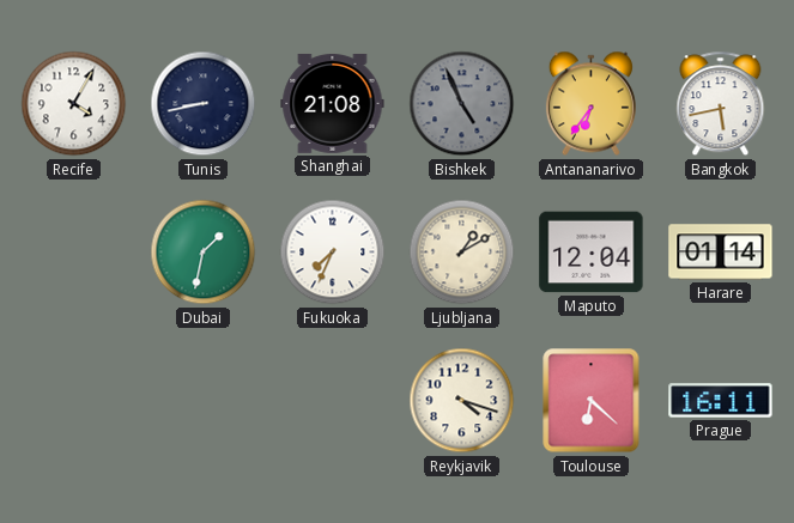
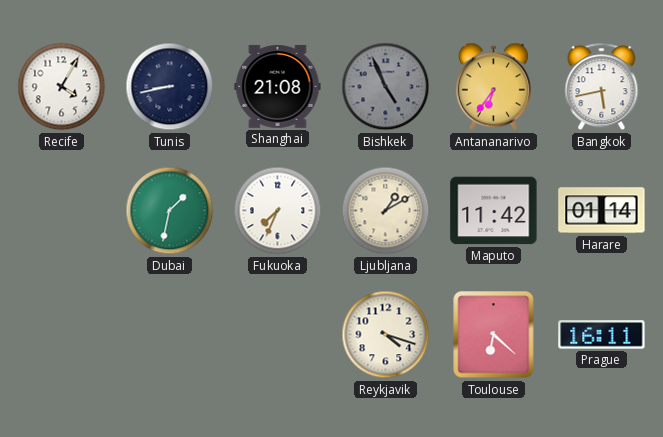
Maputo: 12:04 -> 11:42 (494, 211)
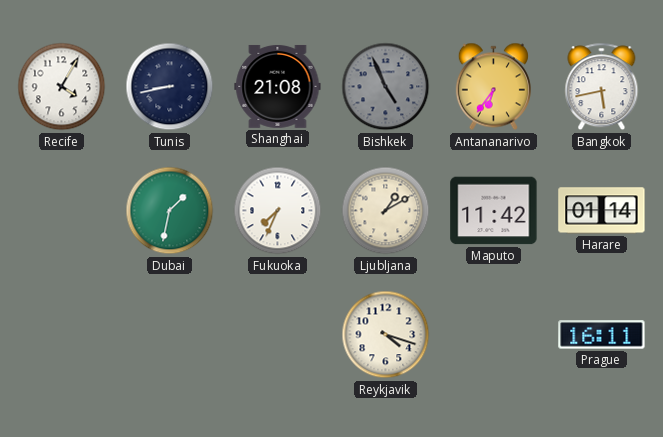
Toulouse: 6:22 -> none (494, 335)
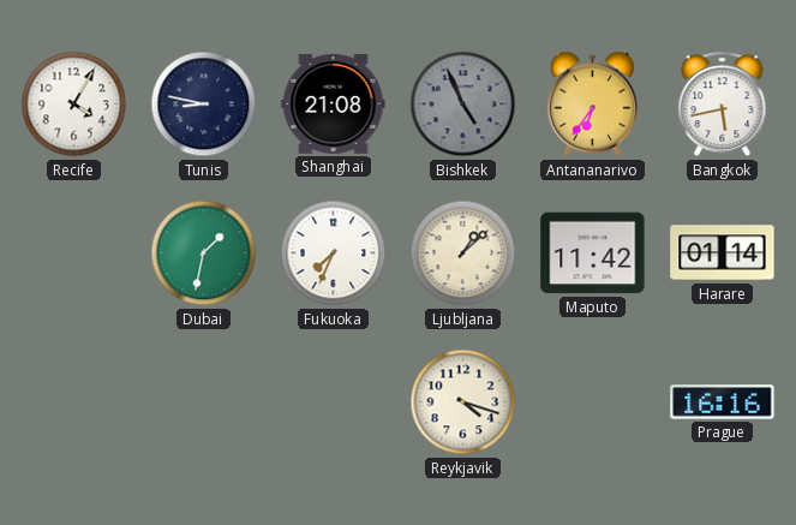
Tunis: 8:43 -> 8:47 (204, 105)
Ljubljana: 1:10 -> 1:08 (463, 253)
Prague: 16:11 -> 16:16 (723, 402)
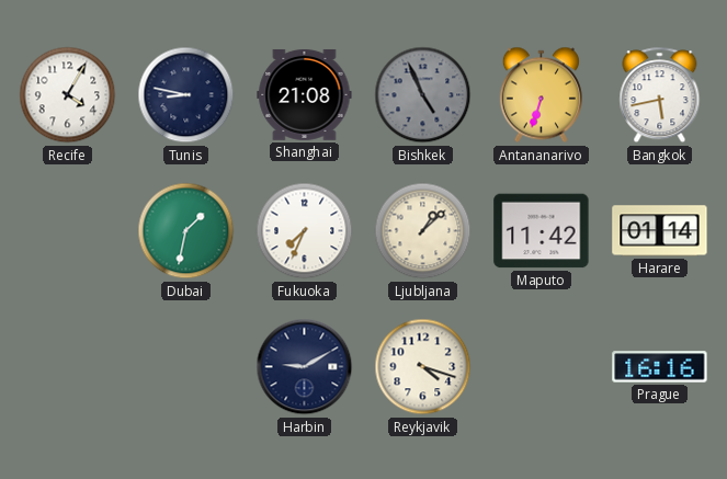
Antananarivo: 6:36 -> 6:33 (541, 95)
Harbin: none -> 9:10 (305, 367)
